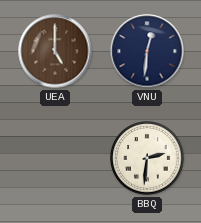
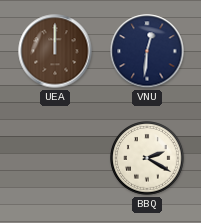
UEA: 5:00 -> 12:00 (55, 51)
BBQ: 2:31 -> 2:20 (148, 159)
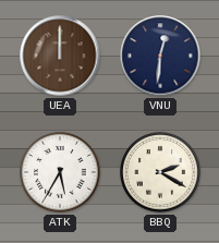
ATK: none -> 5:35 (61, 173)
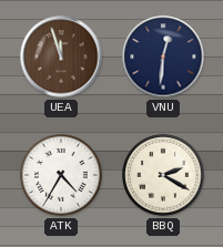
UEA: 12:00 -> 11:57 (61, 56)
ATK: 5:35 -> 4:35 (62, 176)
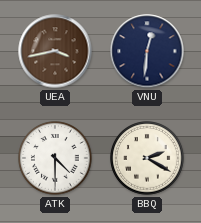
UEA: 11:57 -> 3:43 (55, 51)
ATK: 4:35 -> 4:30 (56, 159)
